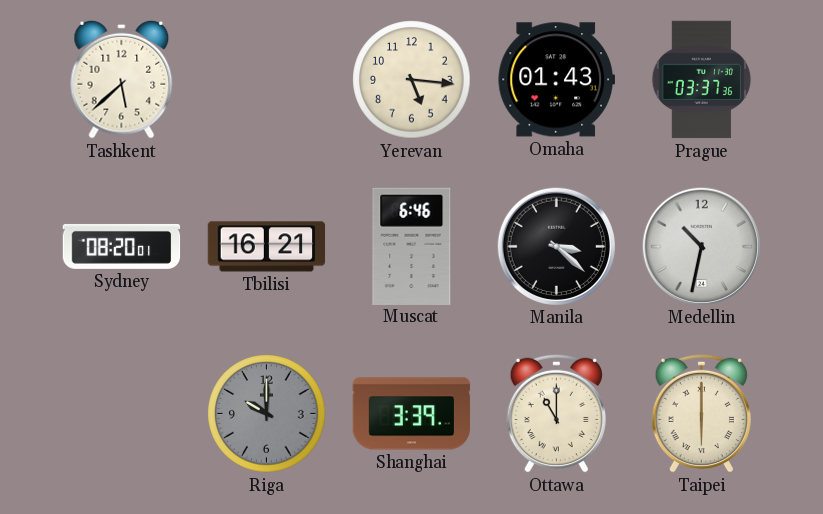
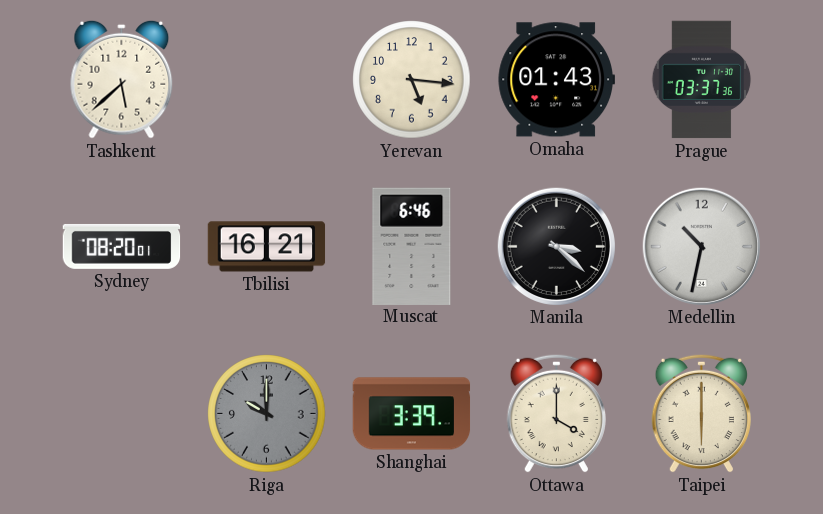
Ottawa: 11:00 -> 4:00 (556, 413)
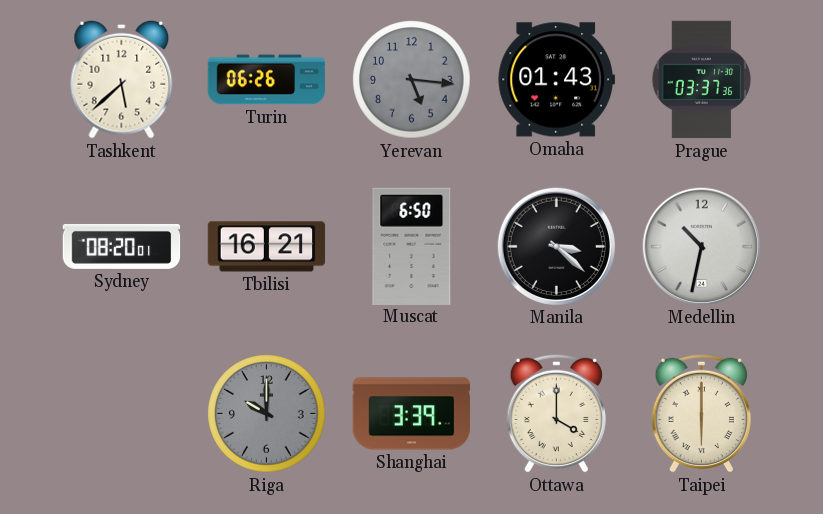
Turin: none -> 06:26 (267, 80)
Yerevan dial: cream -> grey (412, 80)
Muscat: 6:46 -> 6:50 (412, 246)
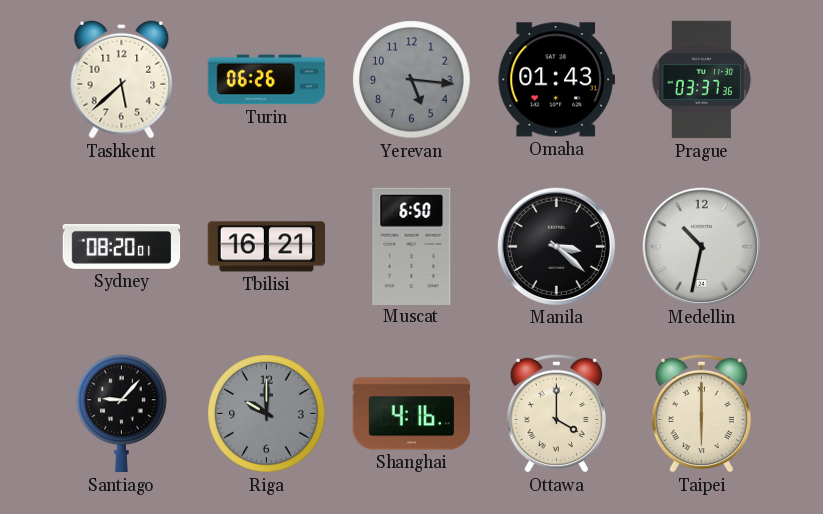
Santiago: none -> 9:07 (122, 414)
Shanghai: 3:39 -> 4:16 (412, 414)
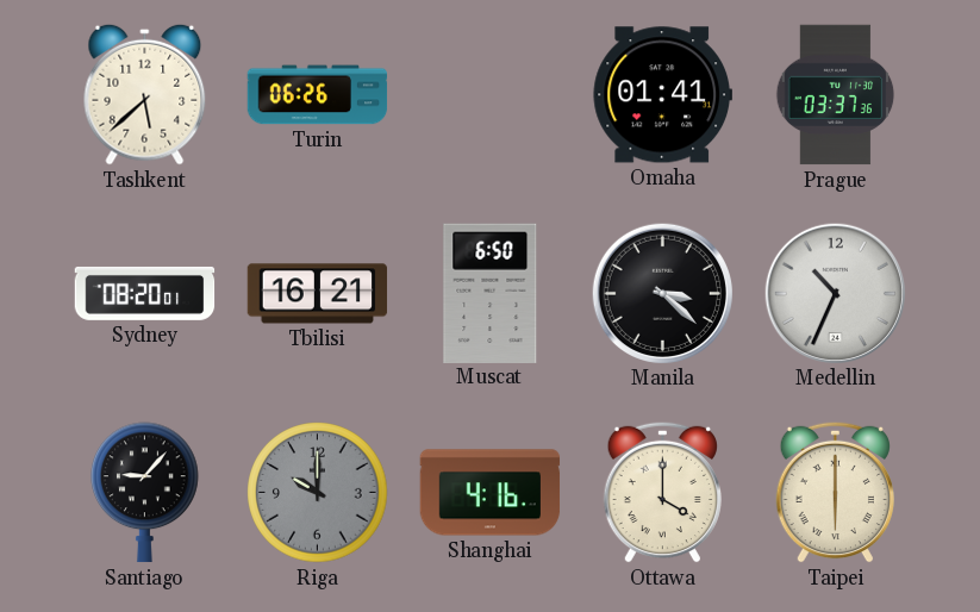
Yerevan: 5:16 -> none (412, 80)
Omaha: 01:43 -> 01:41 (662, 95)
Medellin: 10:32 -> 10:34 (835, 293)
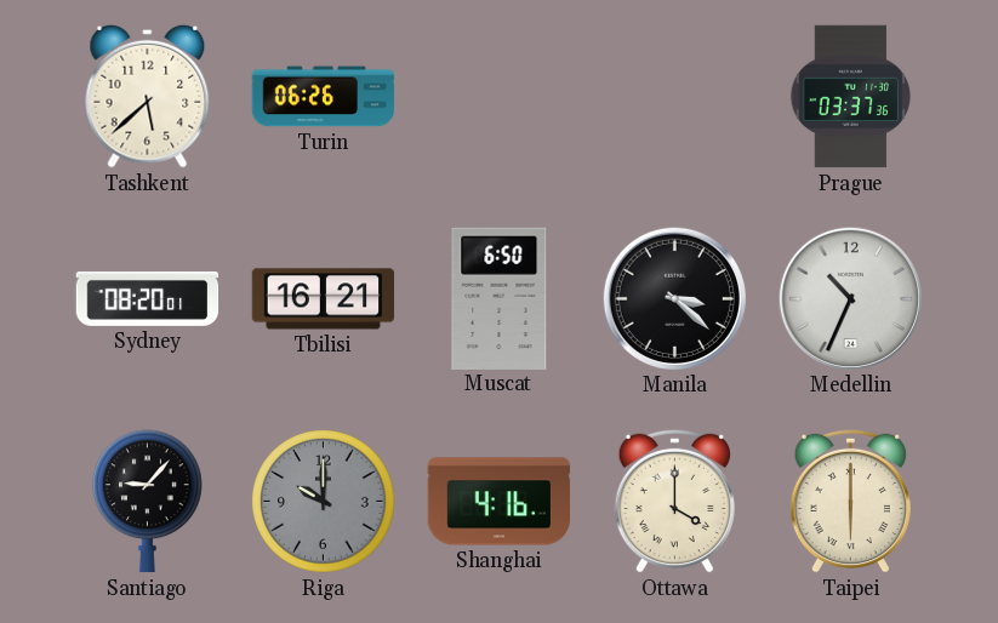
Omaha: 01:41 -> none (662, 95)
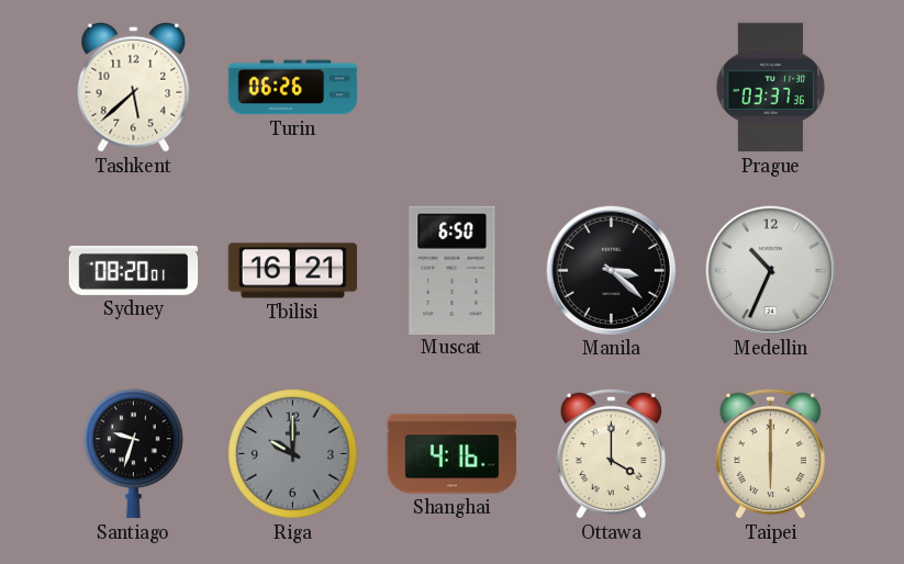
Santiago: 9:07 -> 9:33 (134, 454)
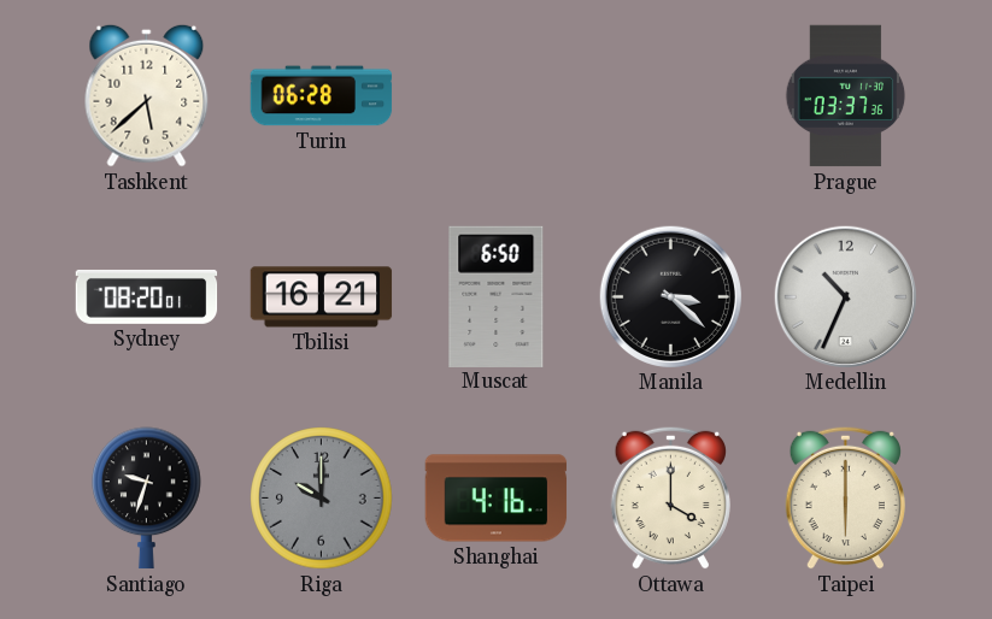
Turin: 06:26 -> 06:28 (322, 96)
